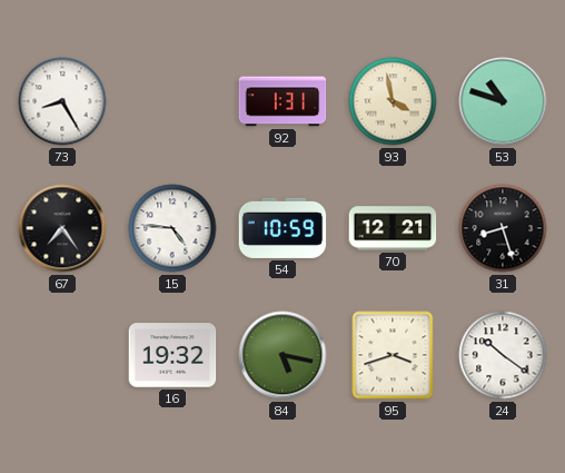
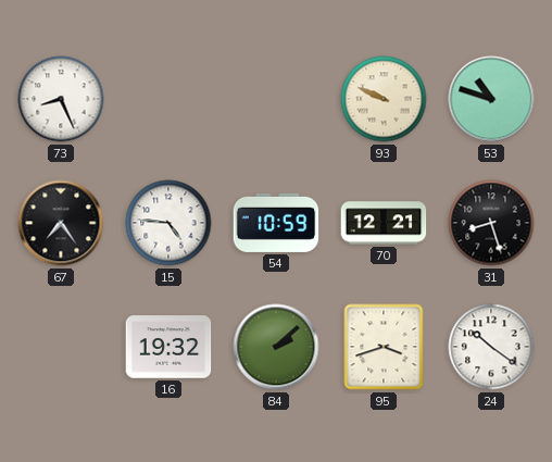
73: 8:25 -> 8:26 (61, 99)
92: 1:31 -> none (282, 101)
93: 3:58 -> 9:49 (384, 99)
84: 5:17 -> 2:08 (276, 347)
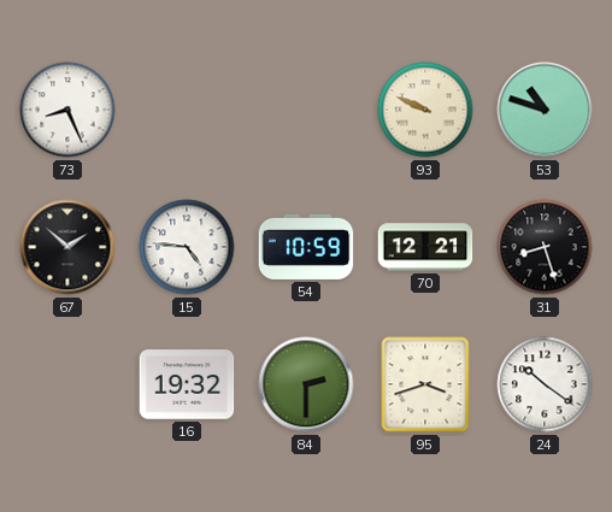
67: 7:24 -> 1:52 (67, 247)
84: 2:08 -> 2:30 (306, 384)
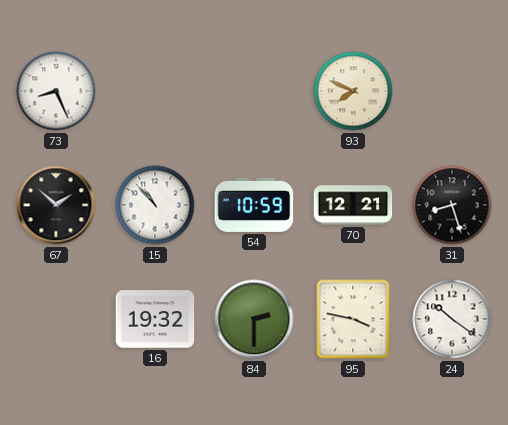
93: 9:49 -> 7:49 (353, 91)
53: 10:48 -> none (545, 110)
15: 4:46 -> 10:53 (155, 205)
95: 3:42 -> 3:47 (353, 319)
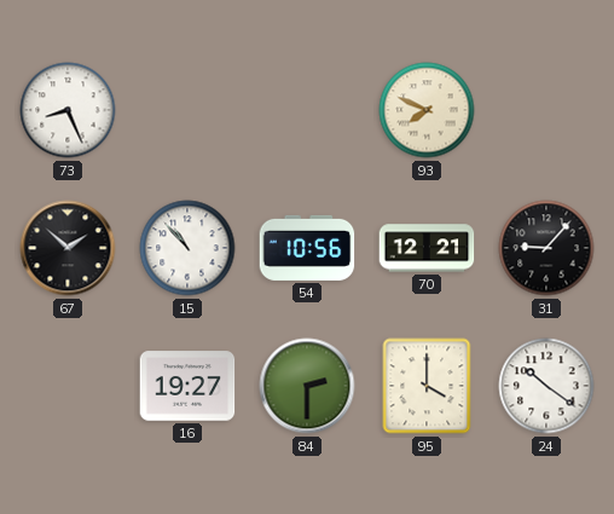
54: 10:59 -> 10:56 (307, 248)
31: 8:27 -> 9:07 (546, 248)
16: 19:32 -> 19:27 (187, 386)
95: 3:47 -> 4:00 (427, 386)
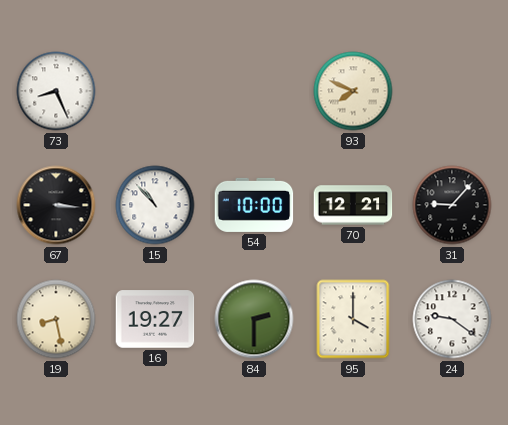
67: 1:52 -> 3:16 (56, 205)
54: 10:56 -> 10:00 (254, 205)
19: none -> 8:28 (56, 319)
24: 10:21 -> 9:21 (452, 319)
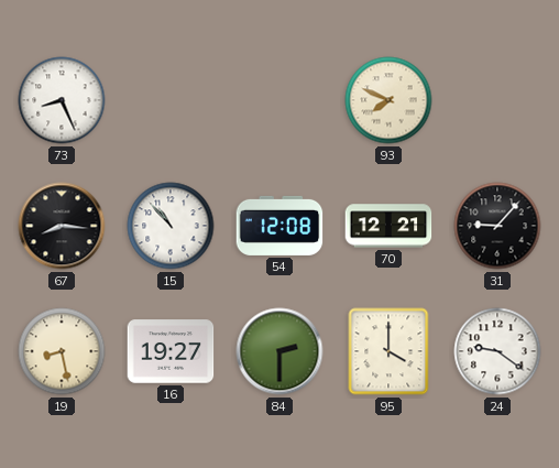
67: 3:16 -> 8:16 (62, 226)
54: 10:00 -> 12:08 (279, 226)
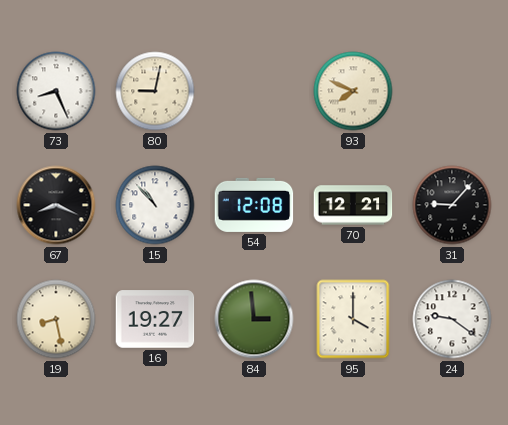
80: none -> 9:02 (155, 91)
67: 8:16 -> 8:19 (56, 205)
84: 2:30 -> 2:59 (254, 319)
